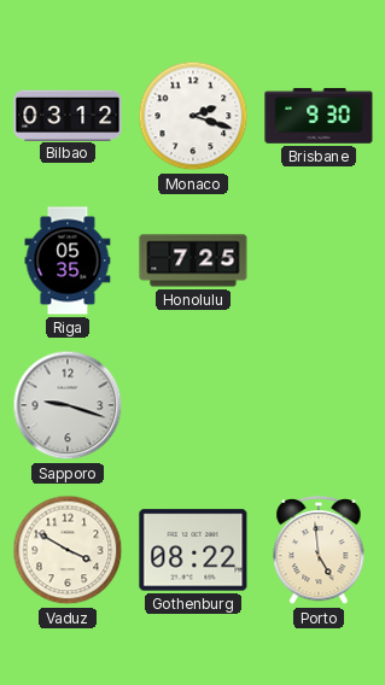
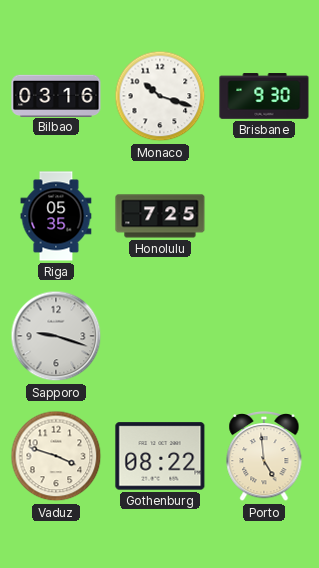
Bilbao: 03:12 -> 03:16 (56, 95)
Monaco: 2:18 -> 10:18 (160, 96)
Vaduz: 3:50 -> 3:48 (56, 456)
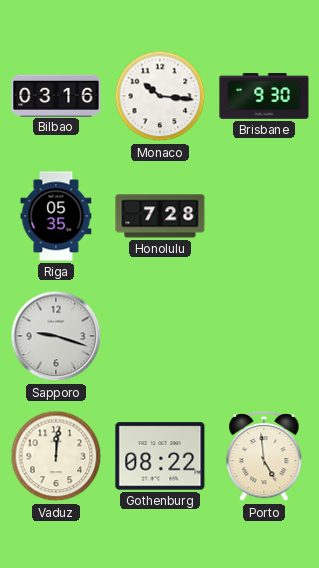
Monaco: 10:18 -> 10:16 (160, 96)
Honolulu: 7:25 -> 7:28 (160, 216)
Vaduz: 3:48 -> 12:01 (56, 456)
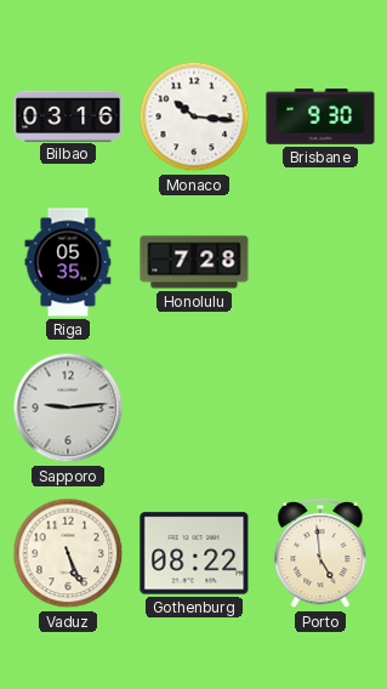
Sapporo: 9:18 -> 9:14 (68, 408)
Vaduz: 12:01 -> 5:26 (68, 553)
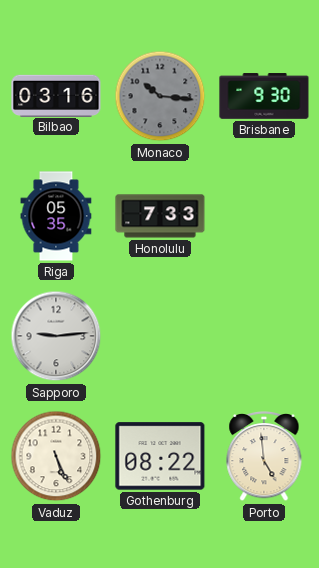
Monaco dial: white -> grey (160, 96)
Honolulu: 7:28 -> 7:33 (160, 216)
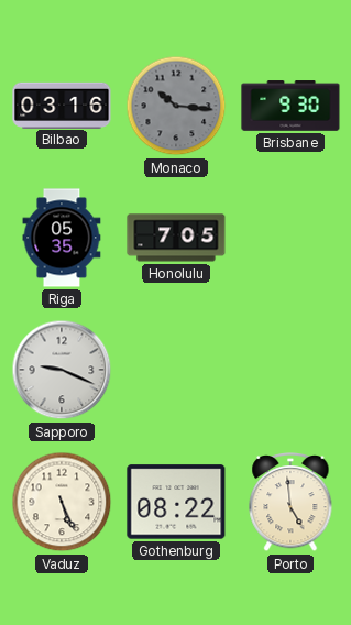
Honolulu: 7:33 -> 7:05 (176, 238)
Sapporo: 9:14 -> 9:19 (62, 370)
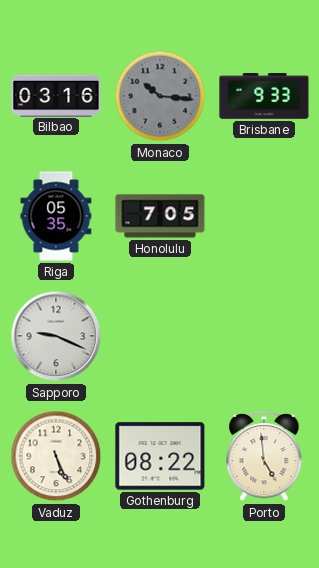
Brisbane: 9:30 -> 9:33 (264, 96)
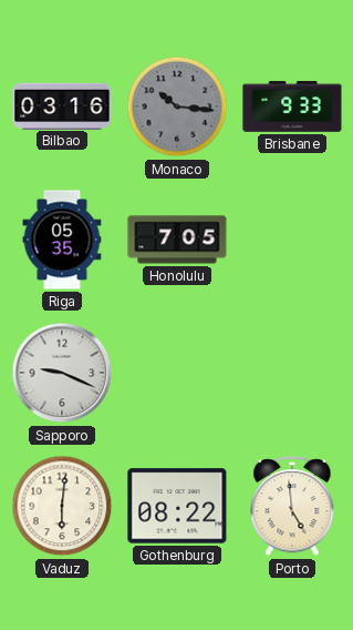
Vaduz: 5:26 -> 6:01 (62, 506)
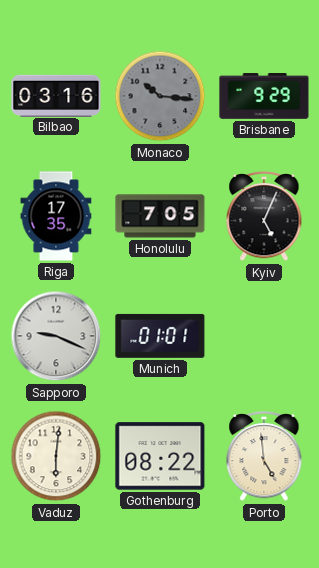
Brisbane: 9:33 -> 9:29 (264, 96)
Riga: 05:35 -> 17:35 (56, 216)
Kyiv: none -> 5:04 (264, 217)
Munich: none -> 01:01 (160, 336)
